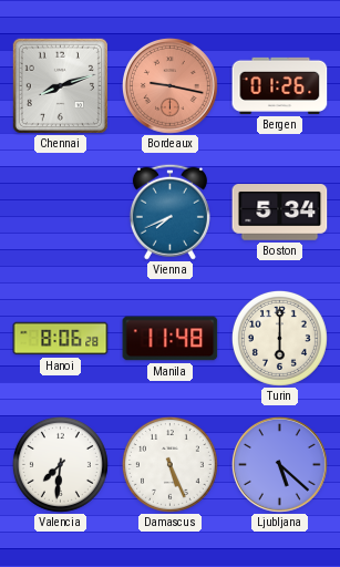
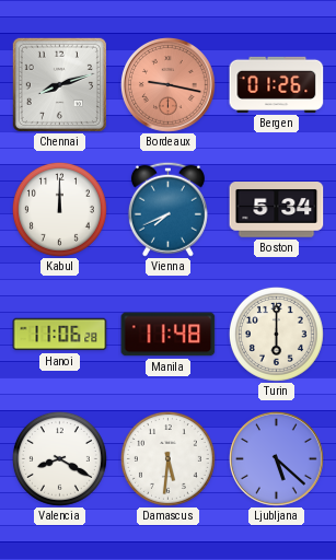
Kabul: none -> 12:00 (59, 209)
Hanoi: 8:06 -> 11:06 (60, 335)
Valencia: 7:31 -> 8:20 (59, 458)
Damascus: 5:26 -> 5:31 (167, 458)
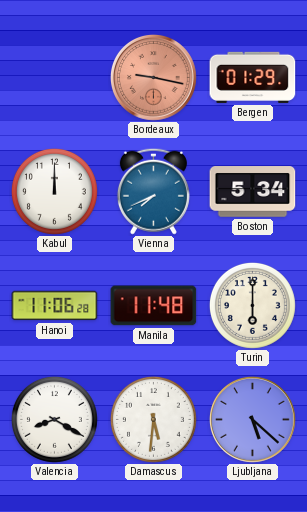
Chennai: 8:12 -> none (59, 84)
Bergen: 01:26 -> 01:29 (253, 77)
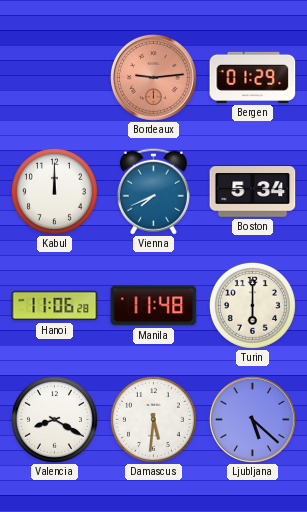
Bordeaux: 9:17 -> 9:14 (154, 78)
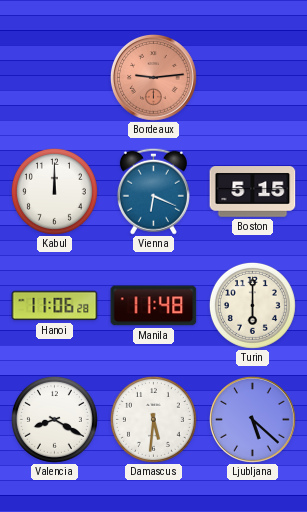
Bergen: 01:29 -> none (253, 77)
Vienna: 7:41 -> 6:19 (153, 191)
Boston: 5:34 -> 5:15 (253, 192)
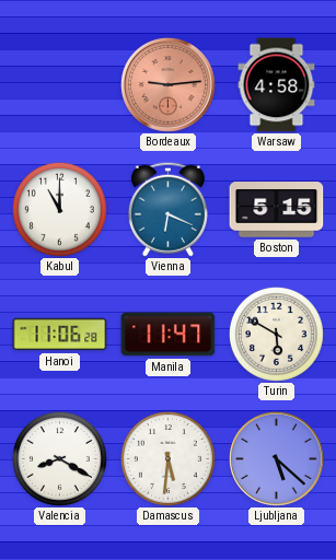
Warsaw: none -> 4:58 (277, 85)
Kabul: 12:00 -> 11:00 (59, 209)
Manila: 11:48 -> 11:47 (169, 335)
Turin: 6:00 -> 5:50 (276, 334)
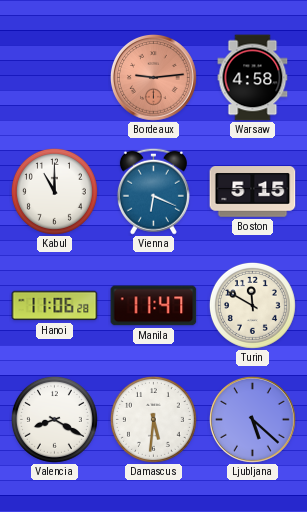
Turin: 5:50 -> 11:50 (252, 305)
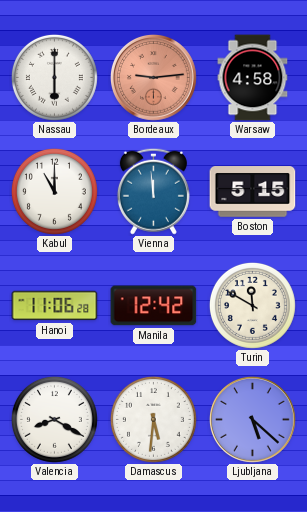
Nassau: none -> 6:00 (54, 77)
Vienna: 6:19 -> 11:59 (153, 191)
Manila: 11:47 -> 12:42 (154, 306)
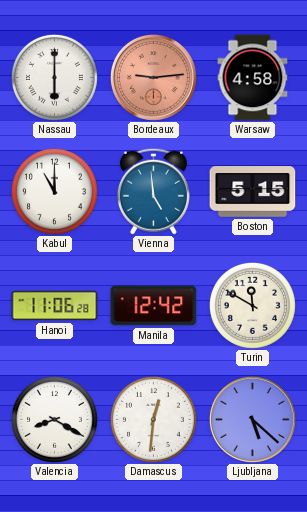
Vienna: 11:59 -> 4:59 (153, 191)
Damascus: 5:31 -> 12:31 (153, 419)
